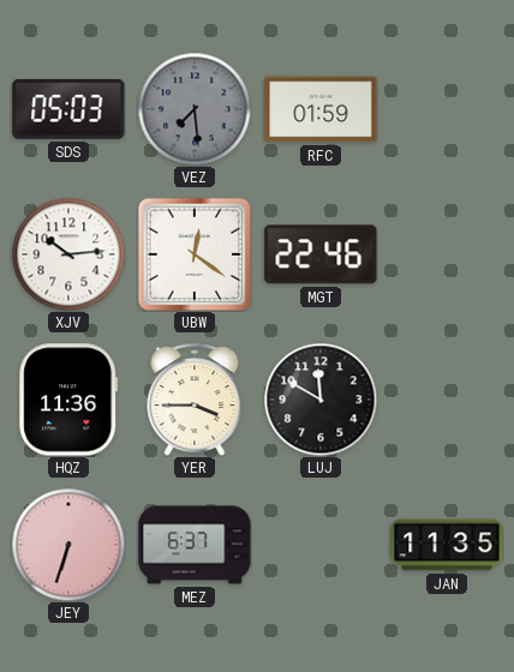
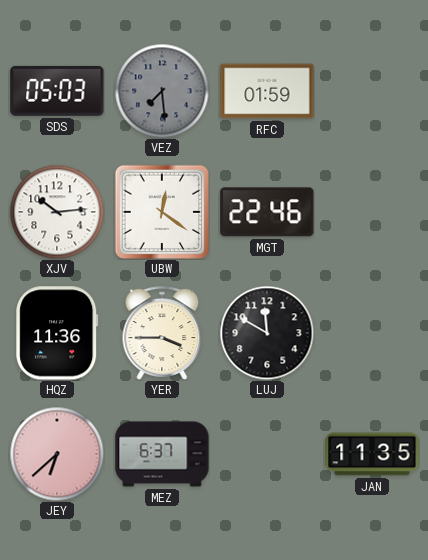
JEY: 6:33 -> 6:38 (57, 454)
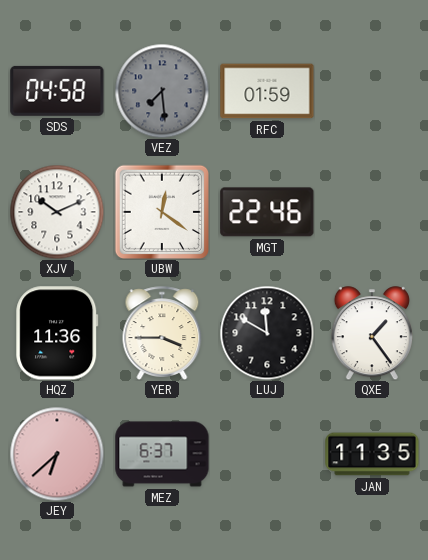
SDS: 05:03 -> 04:58 (57, 91)
XJV: 10:14 -> 10:11 (57, 212)
QXE: none -> 1:24 (372, 333)
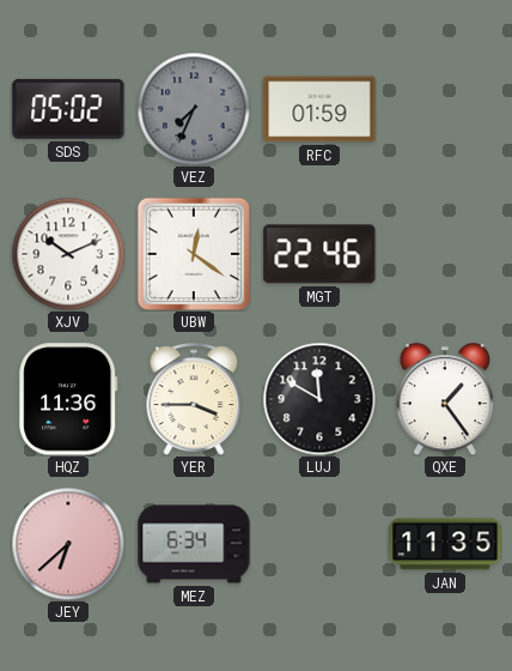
SDS: 04:58 -> 05:02 (68, 109)
VEZ: 7:29 -> 7:34 (194, 109)
MEZ: 6:37 -> 6:34 (194, 544)
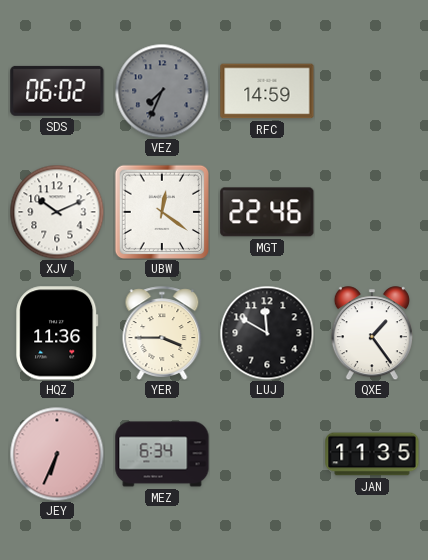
SDS: 05:02 -> 06:02 (57, 91)
RFC: 01:59 -> 14:59 (267, 91)
JEY: 6:38 -> 6:34 (57, 454)
